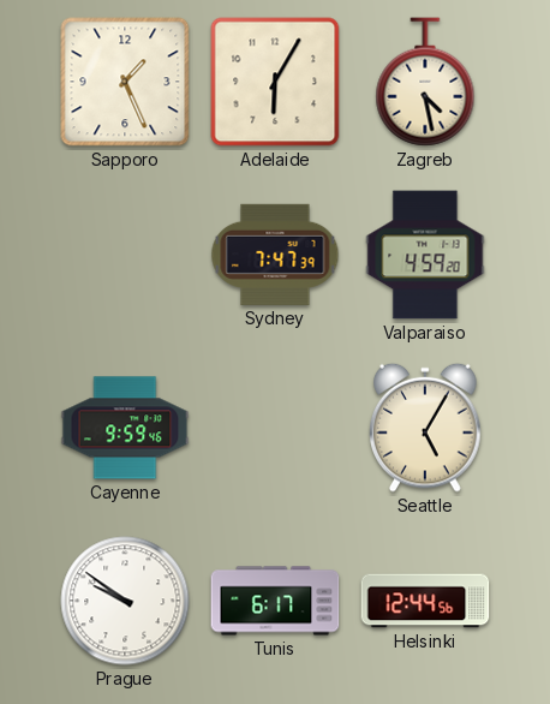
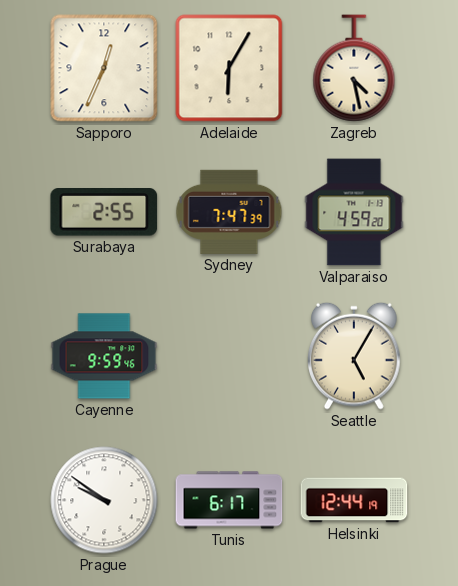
Sapporo: 1:26 -> 12:34 (104, 68)
Surabaya: none -> 2:55 (104, 212)
Helsinki: 12:44:56 -> 12:44:19 (354, 500)
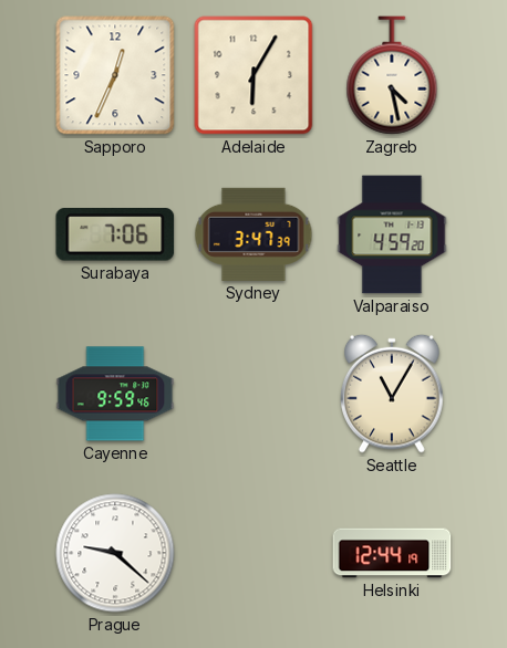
Surabaya: 2:55 -> 7:06 (115, 234)
Sydney: 7:47 -> 3:47 (253, 234)
Seattle: 5:05 -> 11:05 (392, 394)
Prague: 9:51 -> 9:22 (115, 553)
Tunis: 6:17 -> none (229, 500)
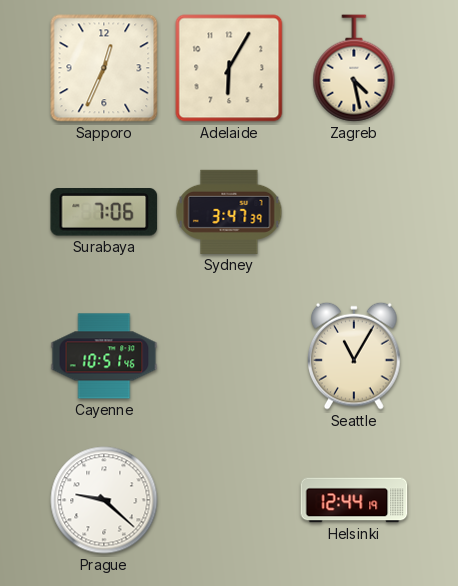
Valparaiso: 4:59 -> none (392, 234)
Cayenne: 9:59 -> 10:51 (104, 356)
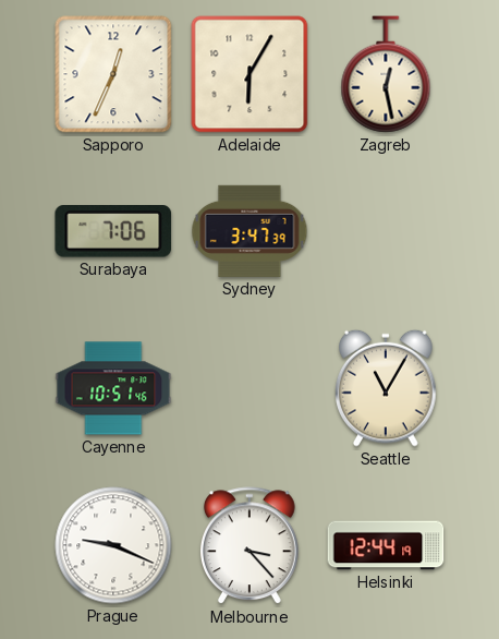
Zagreb: 4:28 -> 12:28 (386, 74)
Prague: 9:22 -> 9:19 (113, 545)
Melbourne: none -> 3:23 (249, 546)
